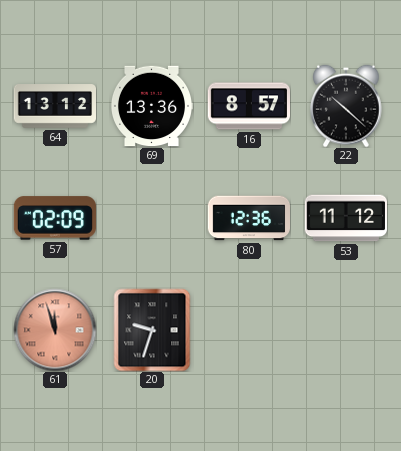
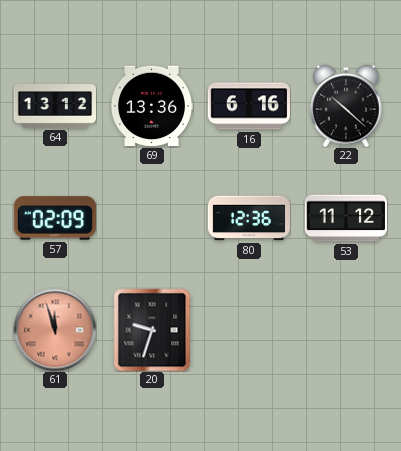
16: 8:57 -> 6:16 (248, 106)
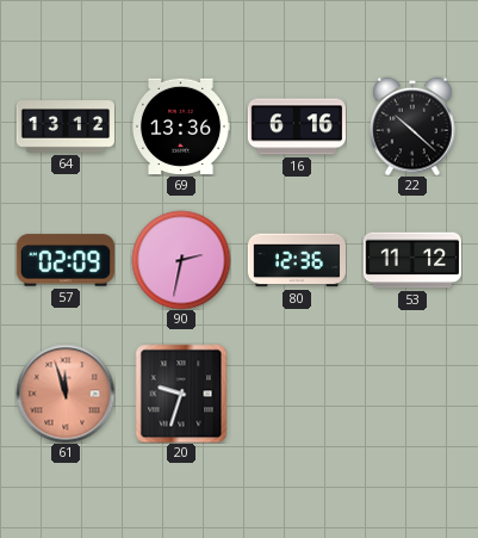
90: none -> 2:32 (181, 260)
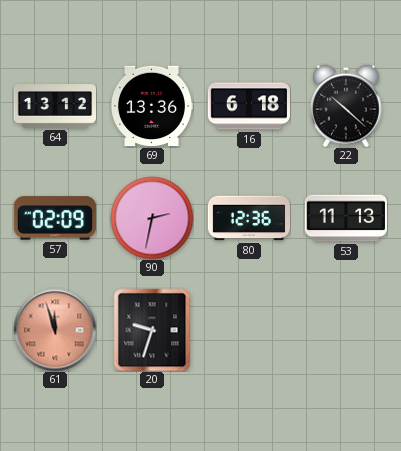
16: 6:16 -> 6:18 (248, 106)
53: 11:12 -> 11:13 (345, 218)
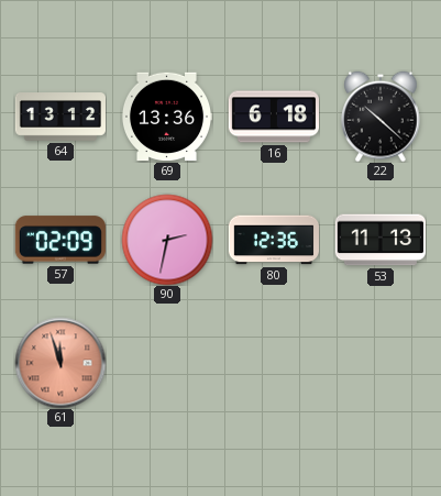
20: 9:33 -> none (152, 330)
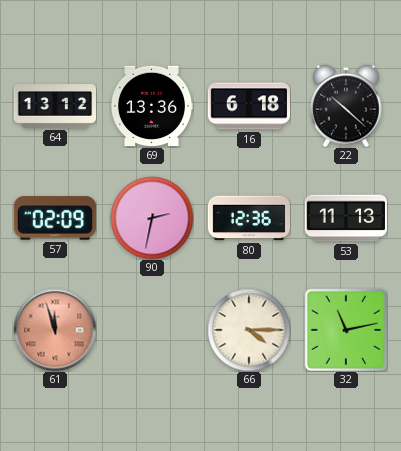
66: none -> 4:15 (249, 330)
32: none -> 11:13 (346, 330)
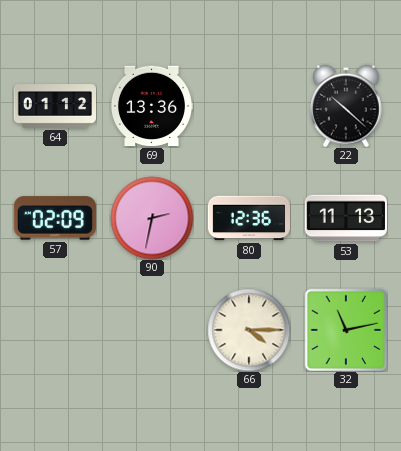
64: 13:12 -> 01:12 (54, 106)
16: 6:18 -> none (248, 106)
61: 11:57 -> none (55, 330)
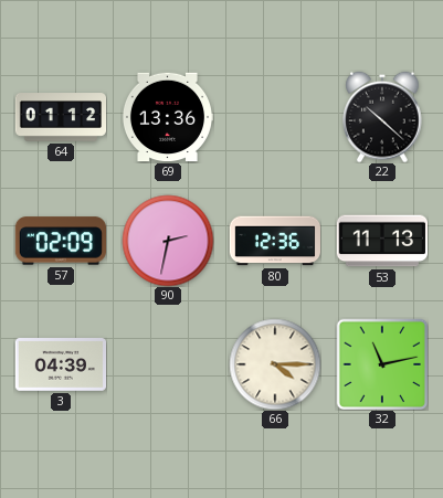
3: none -> 04:39 (60, 365)
